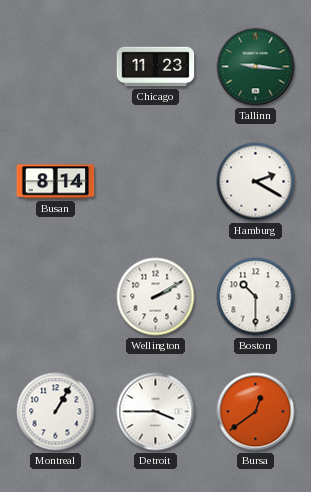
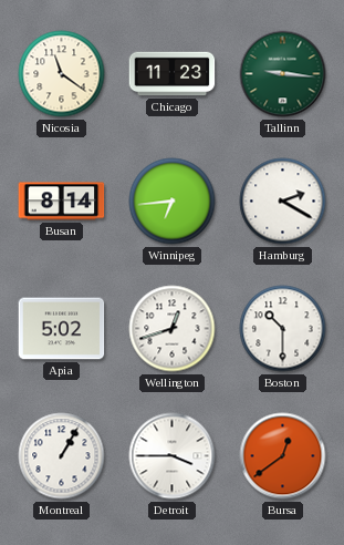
Nicosia: none -> 11:21 (62, 74)
Winnipeg: none -> 6:44 (173, 202)
Apia: none -> 5:02 (62, 329)
Wellington: 2:10 -> 12:42 (173, 329)
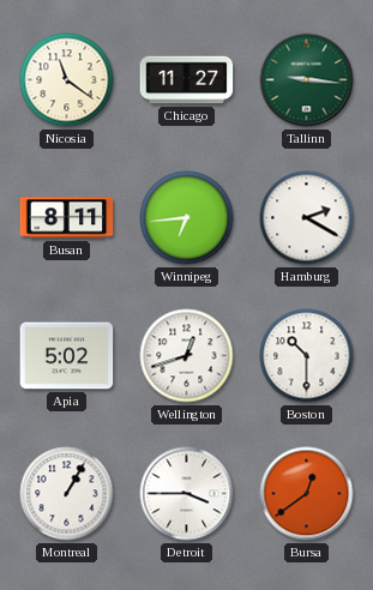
Chicago: 11:23 -> 11:27 (187, 80)
Busan: 8:14 -> 8:11 (67, 218)
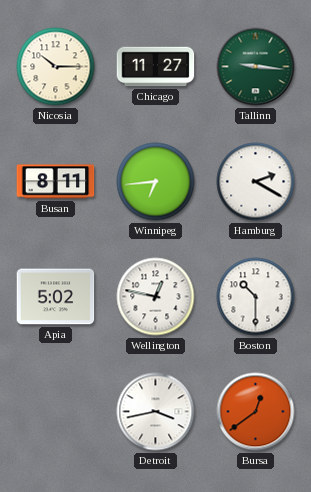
Nicosia: 11:21 -> 10:15 (56, 67)
Wellington: 12:42 -> 12:47 (156, 297)
Montreal: 1:05 -> none (67, 494)
Detroit: 3:45 -> 3:43 (156, 412)
